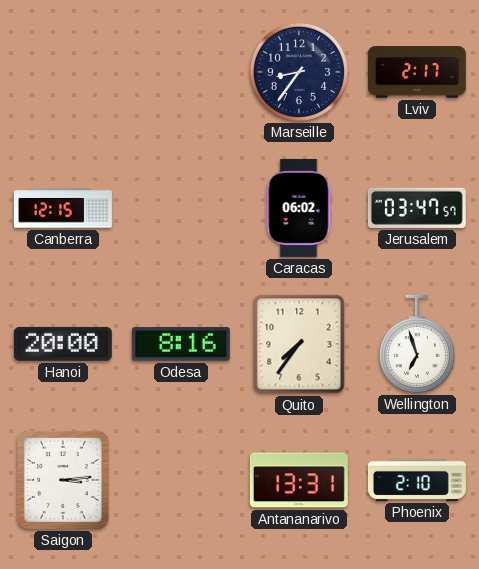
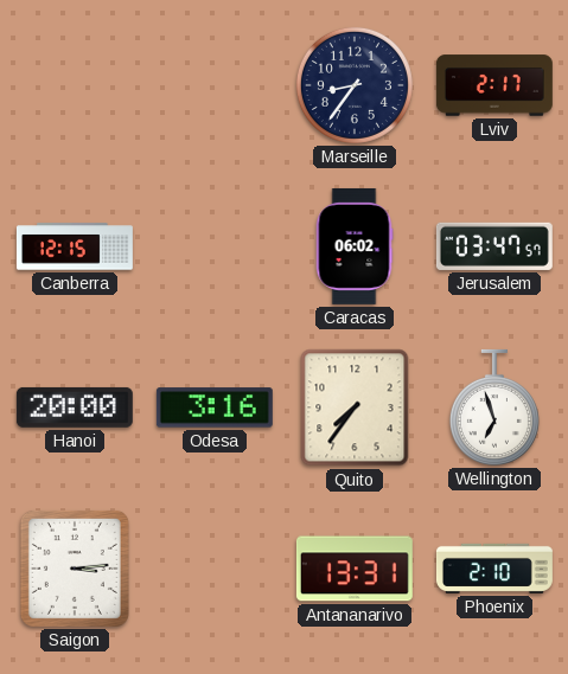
Odesa: 8:16 -> 3:16 (215, 407)
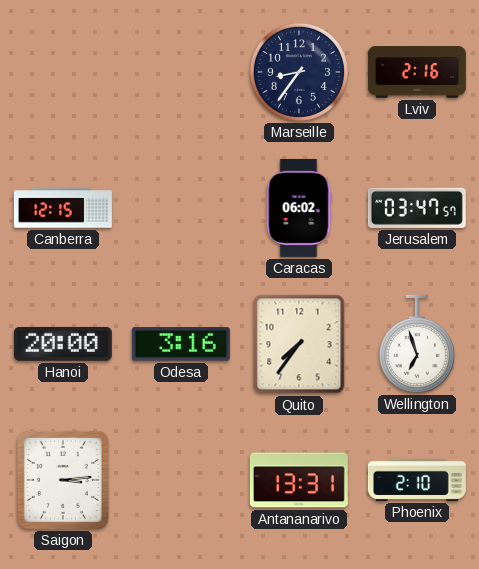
Lviv: 2:17 -> 2:16 (417, 72)
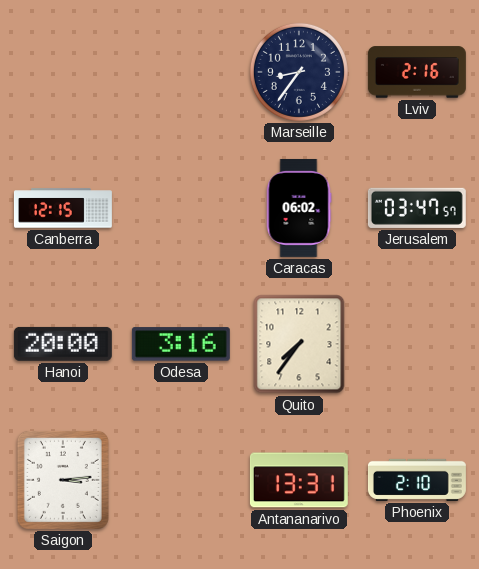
Wellington: 6:57 -> none (417, 344)
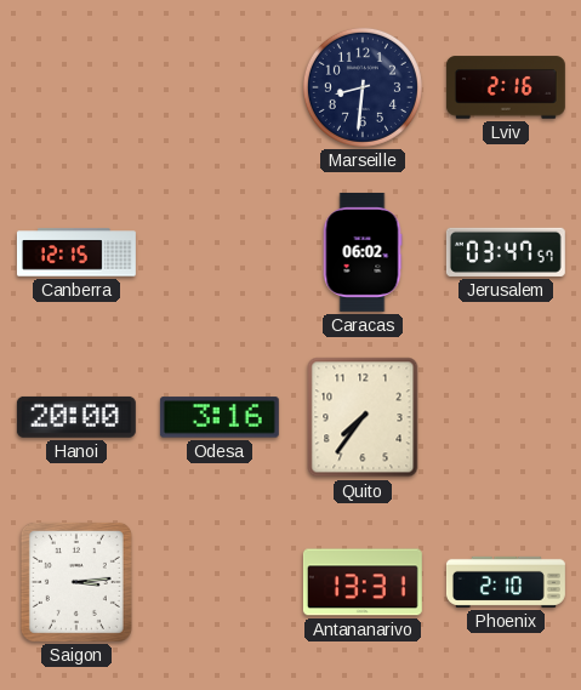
Marseille: 8:36 -> 8:31 (363, 87)
